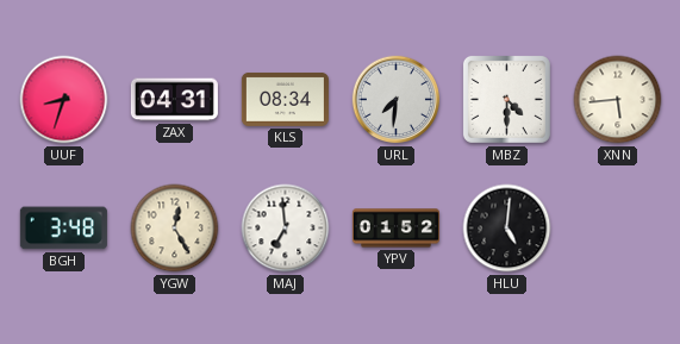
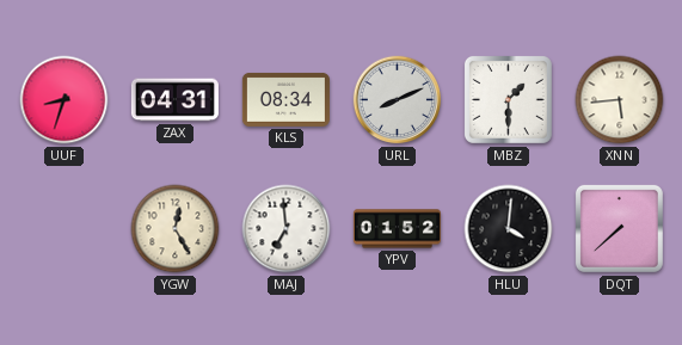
URL: 7:31 -> 8:11 (398, 100)
MBZ: 4:30 -> 1:30 (508, 99)
BGH: 3:48 -> none (63, 229)
HLU: 5:01 -> 4:01 (509, 229)
DQT: none -> 7:38 (619, 228)
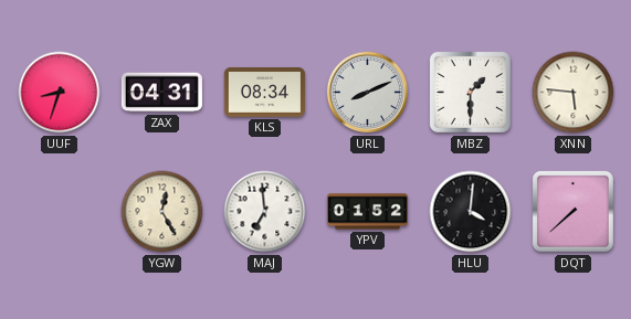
XNN: 5:44 -> 5:46 (574, 93)
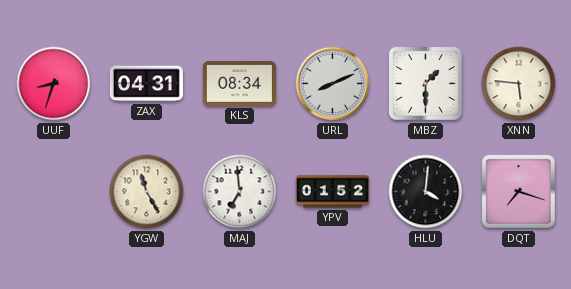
YGW: 12:25 -> 11:25 (147, 192)
DQT: 7:38 -> 7:18 (518, 191)
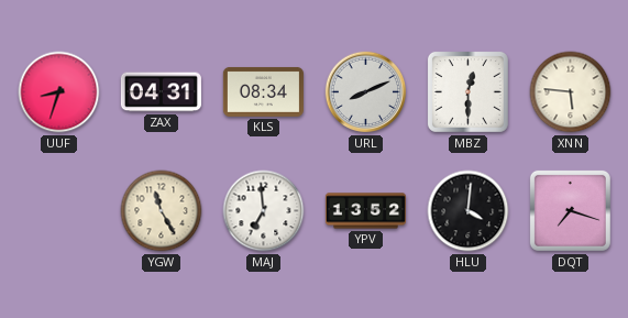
MBZ: 1:30 -> 12:30 (467, 91)
YPV: 01:52 -> 13:52 (365, 211)
